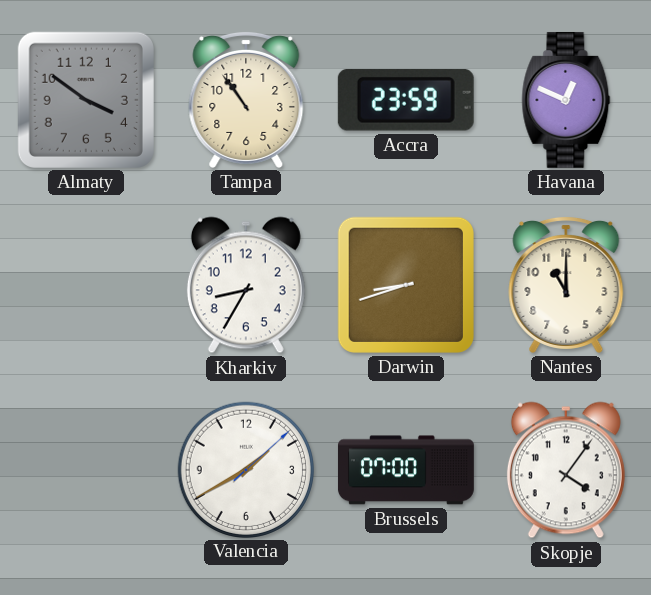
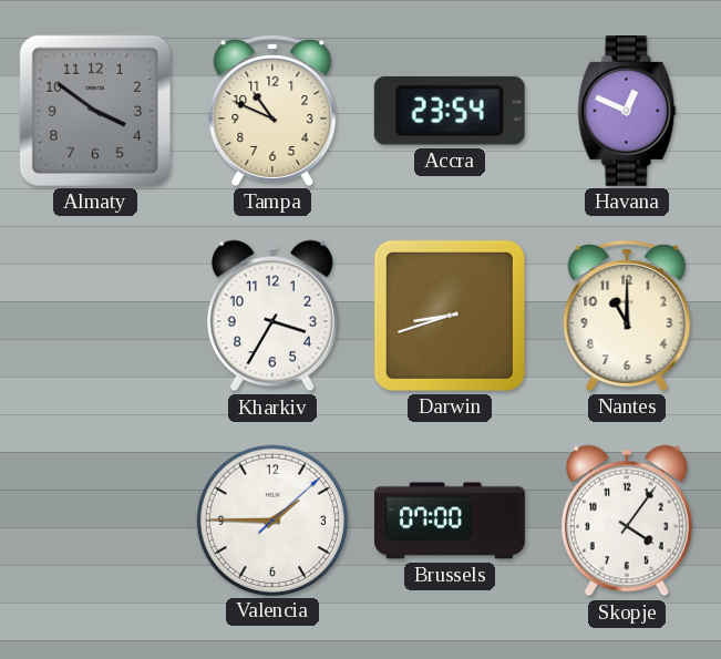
Tampa: 10:54 -> 10:49 (272, 110)
Accra: 23:59 -> 23:54 (450, 111)
Kharkiv: 8:35 -> 3:35 (272, 316)
Valencia: 1:40 -> 1:45 (271, 519)
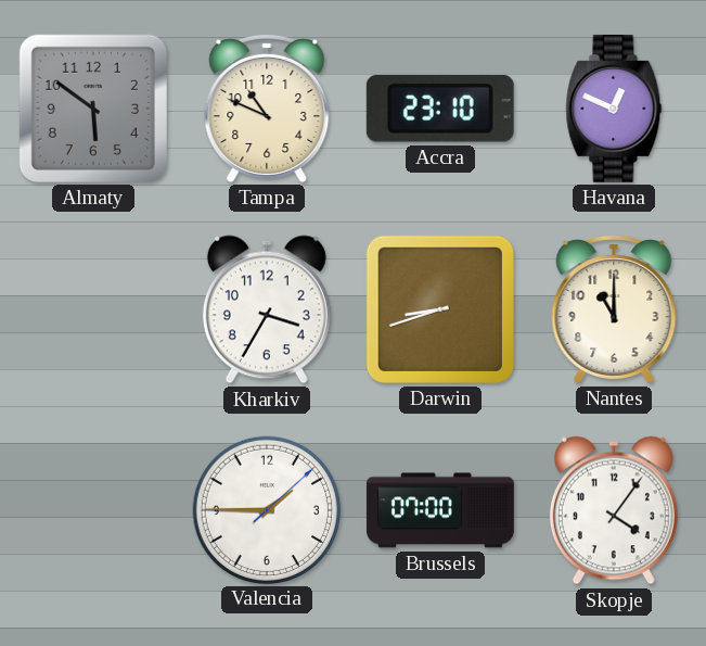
Almaty: 3:51 -> 5:51 (93, 109)
Accra: 23:54 -> 23:10 (440, 109)
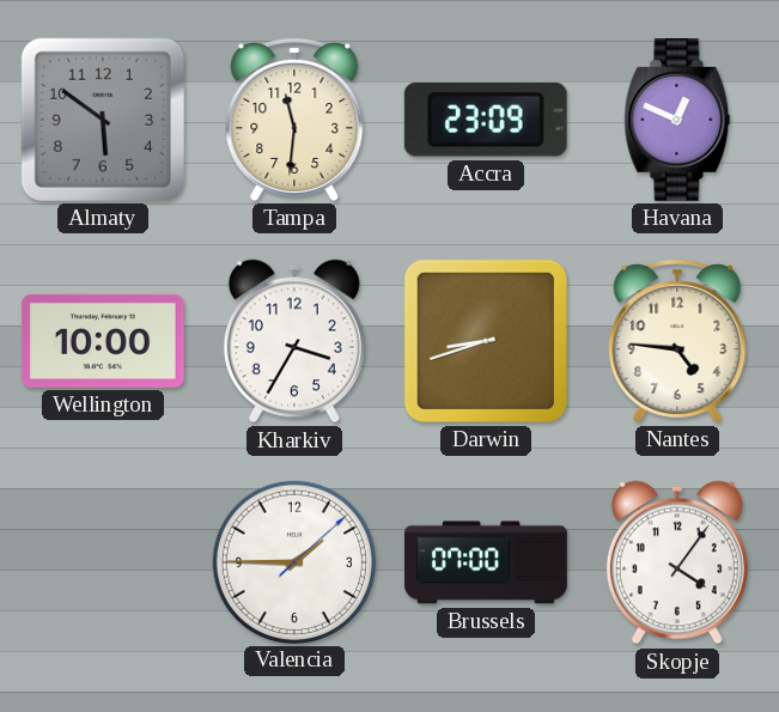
Tampa: 10:49 -> 11:31 (294, 118)
Accra: 23:10 -> 23:09 (486, 120)
Wellington: none -> 10:00 (103, 341)
Nantes: 11:00 -> 4:46 (677, 340)
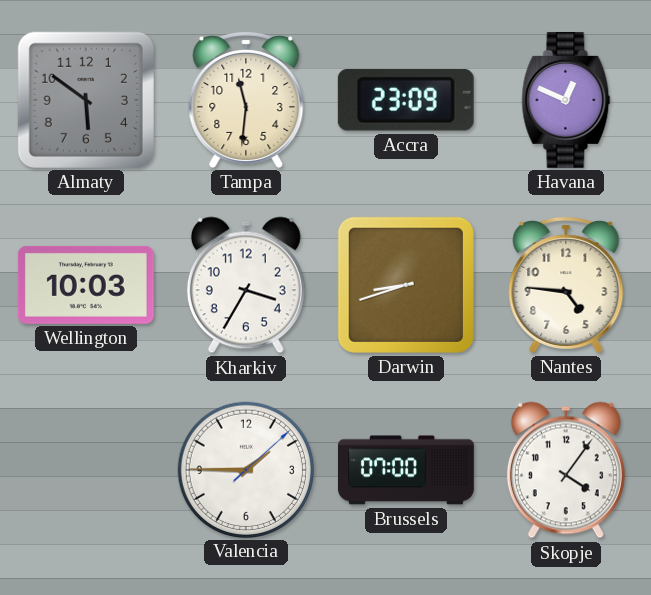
Wellington: 10:00 -> 10:03 (86, 285)
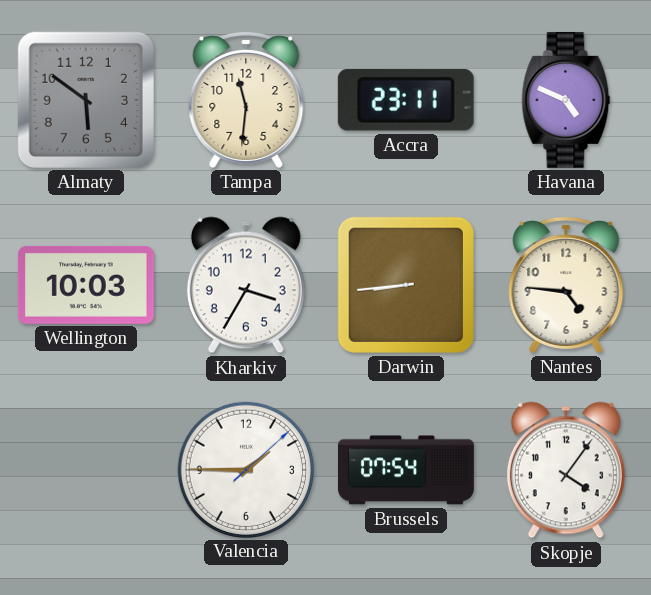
Accra: 23:09 -> 23:11 (406, 100)
Havana: 12:49 -> 4:49 (566, 100)
Darwin: 8:42 -> 8:44 (406, 285)
Brussels: 07:00 -> 07:54 (406, 470)
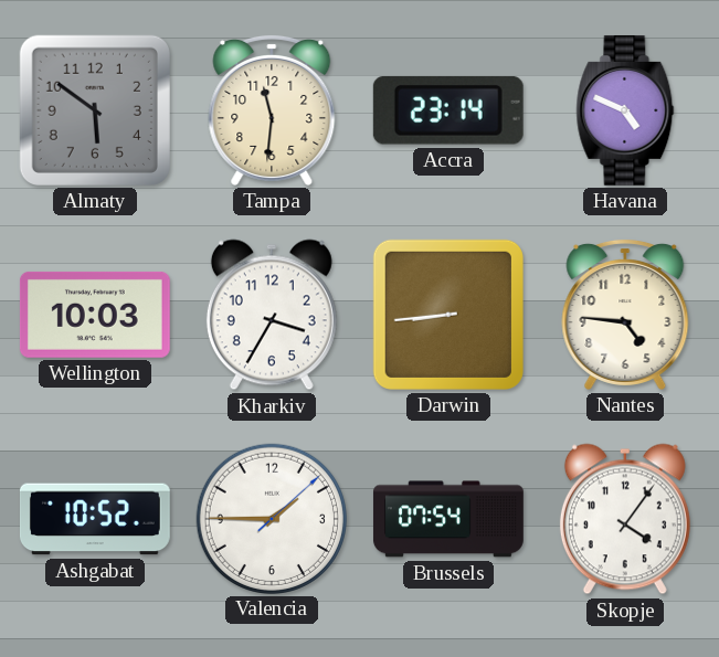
Accra: 23:11 -> 23:14 (448, 110)
Ashgabat: none -> 10:52 (95, 519)
